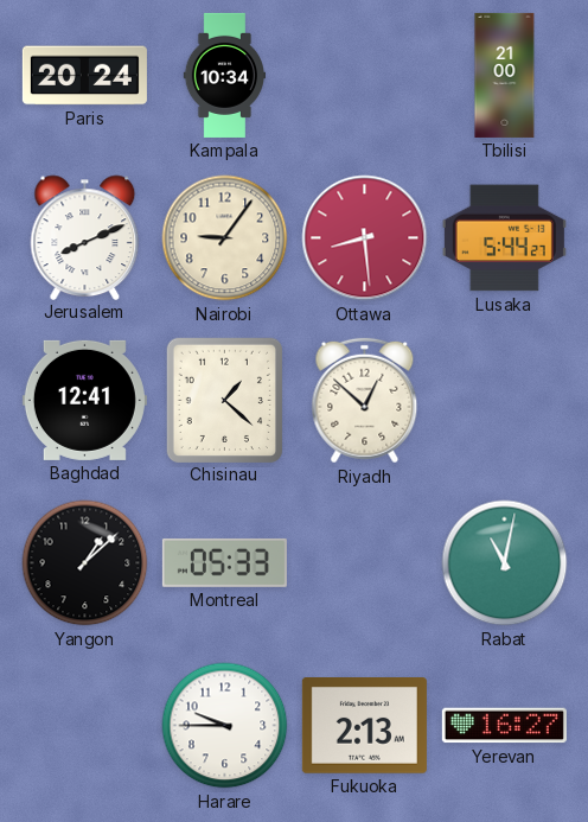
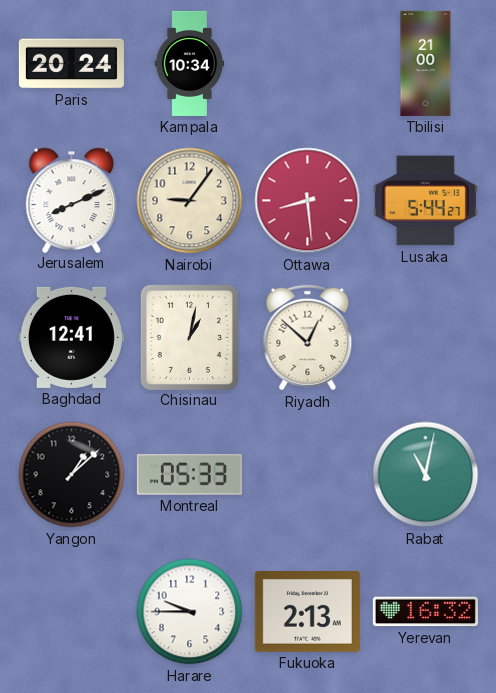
Chisinau: 1:22 -> 1:02 (189, 337)
Yerevan: 16:27 -> 16:32 (425, 612)
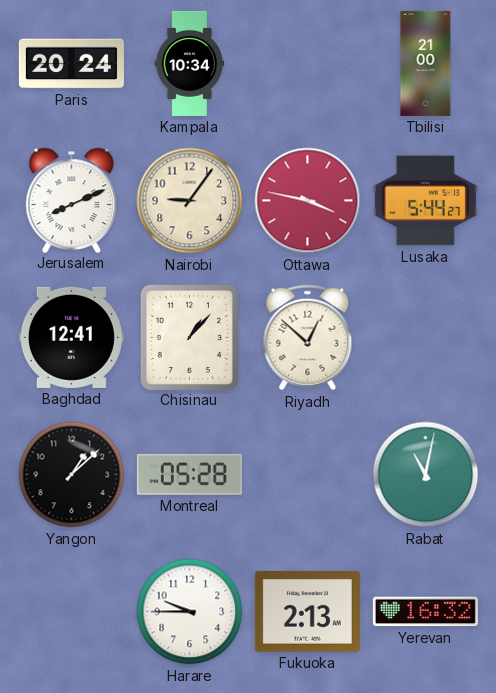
Ottawa: 8:29 -> 3:47 (308, 201)
Chisinau: 1:02 -> 1:07 (189, 337)
Montreal: 05:33 -> 05:28 (189, 474)
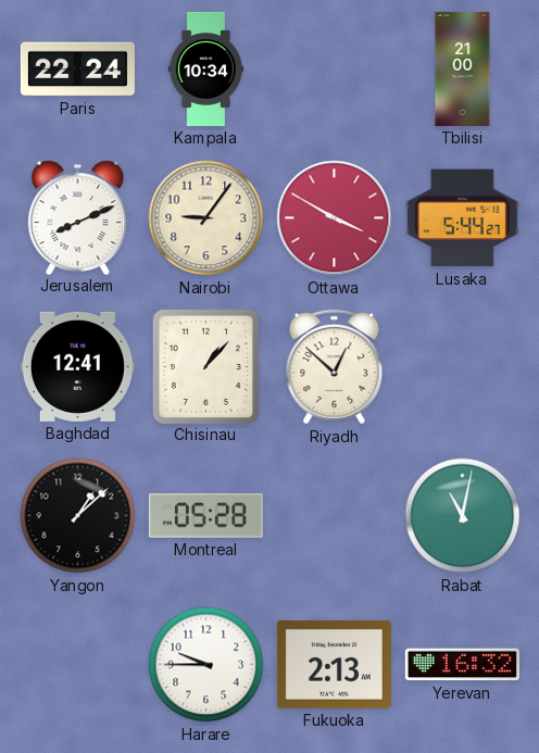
Paris: 20:24 -> 22:24 (77, 70)
Ottawa: 3:47 -> 3:50 (335, 218)
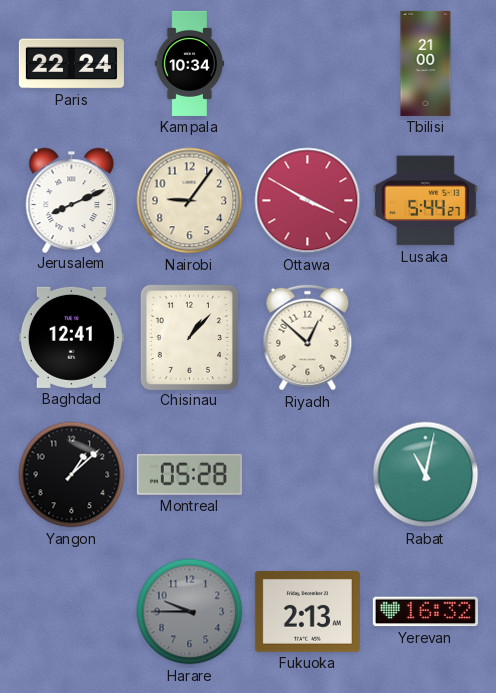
Harare dial: white -> grey (190, 612)
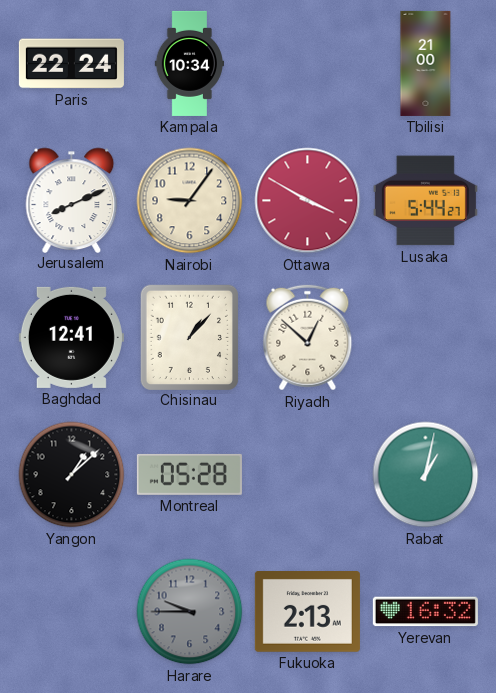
Rabat: 11:02 -> 1:02 (426, 475)
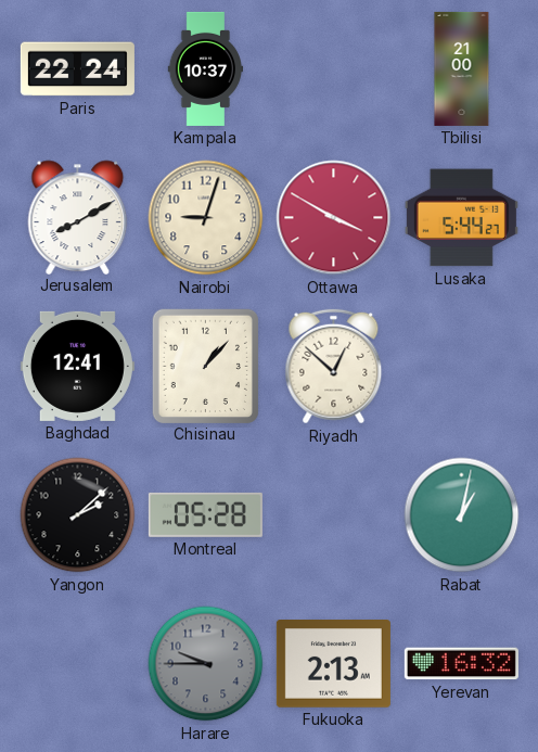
Kampala: 10:34 -> 10:37 (206, 68)
Jerusalem: 8:11 -> 8:10 (78, 217)
Nairobi: 9:06 -> 9:03 (206, 218)
Yangon: 1:08 -> 2:08 (78, 515)
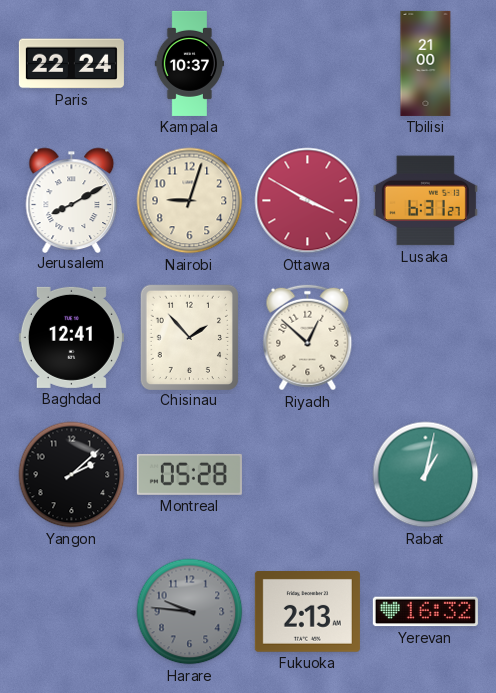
Lusaka: 5:44 -> 6:31 (425, 201)
Chisinau: 1:07 -> 1:53 (189, 337)
Harare: 9:45 -> 9:46 (190, 612)
